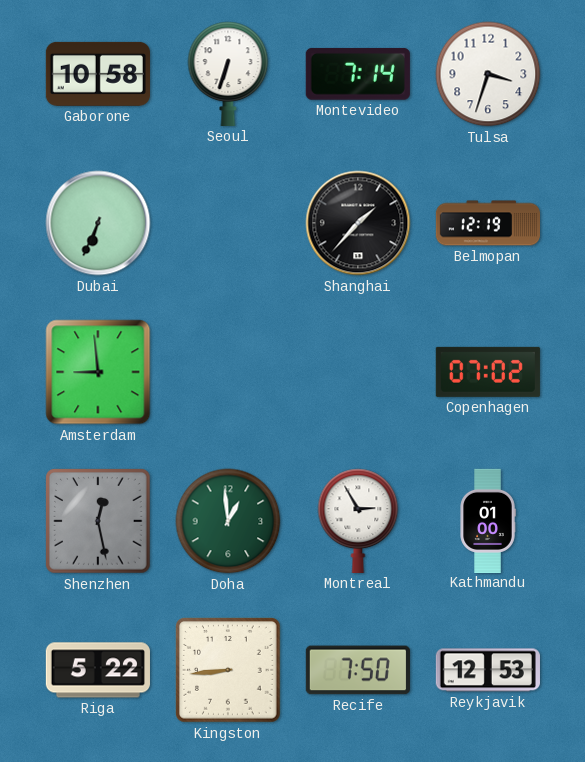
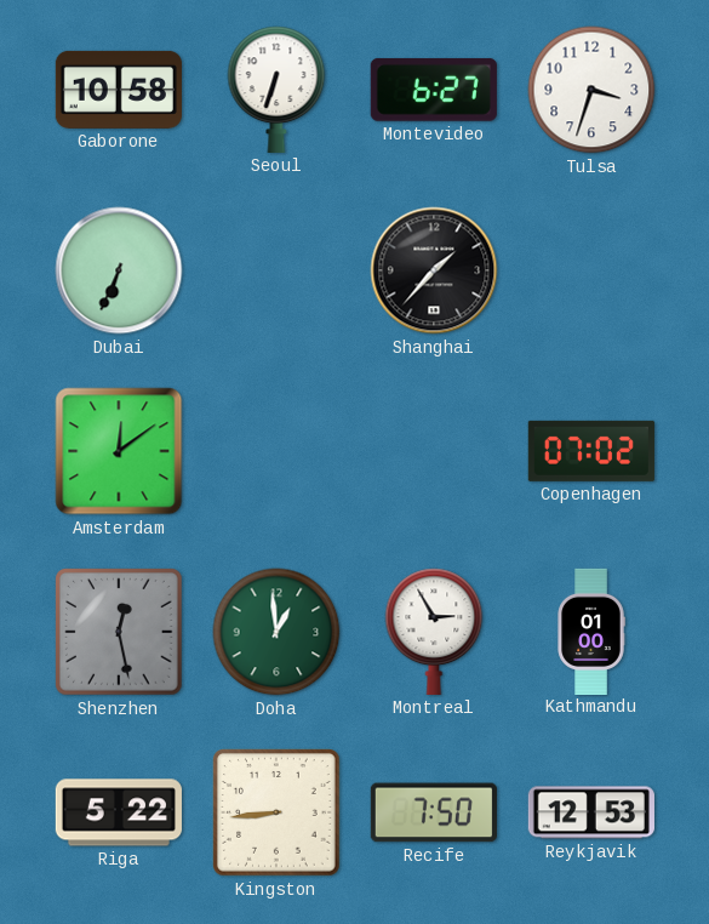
Montevideo: 7:14 -> 6:27 (434, 90)
Belmopan: 12:19 -> none (487, 223)
Amsterdam: 8:59 -> 12:09 (119, 451)
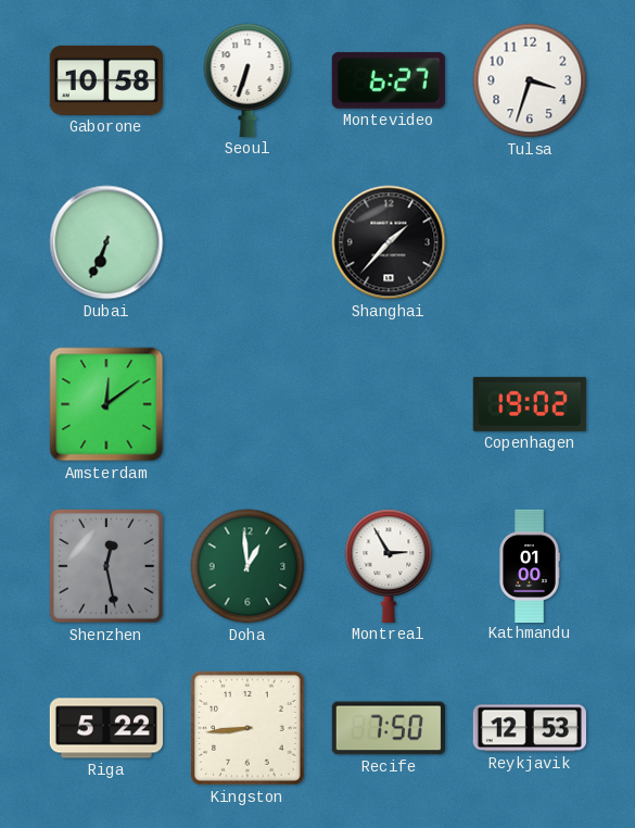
Copenhagen: 07:02 -> 19:02 (530, 404)
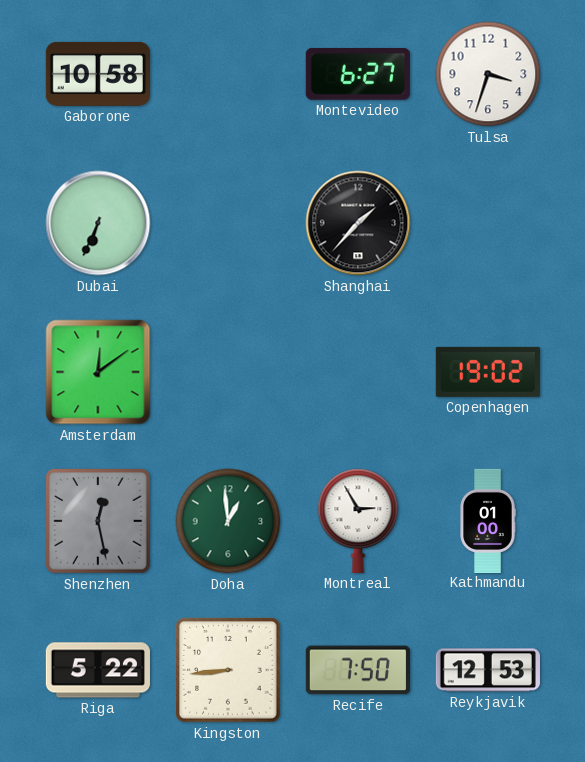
Seoul: 6:33 -> none (247, 80)
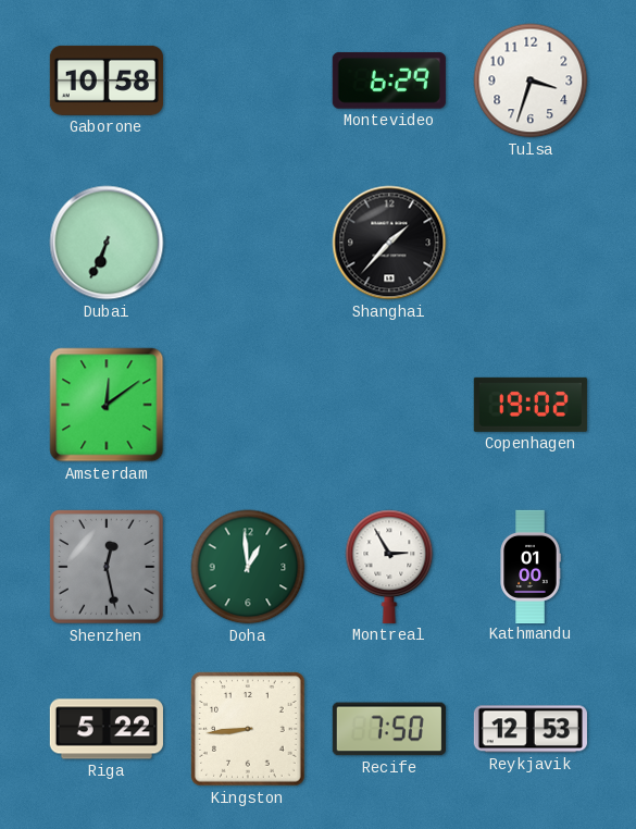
Montevideo: 6:27 -> 6:29 (389, 81)
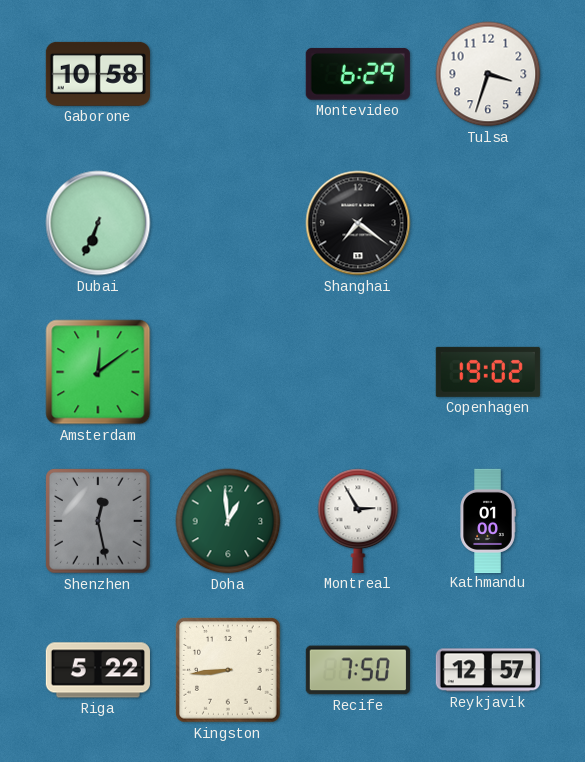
Shanghai: 1:37 -> 7:21 (358, 223)
Reykjavik: 12:53 -> 12:57 (488, 670)
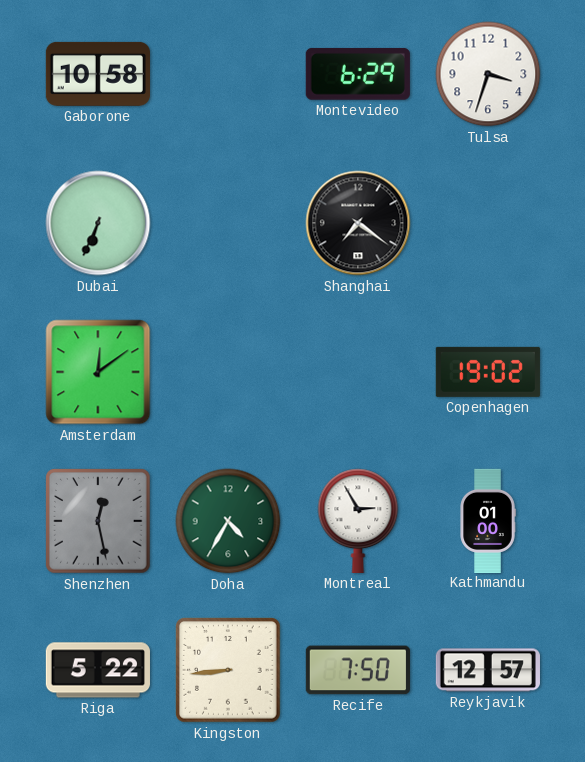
Doha: 12:59 -> 4:35 (228, 521)
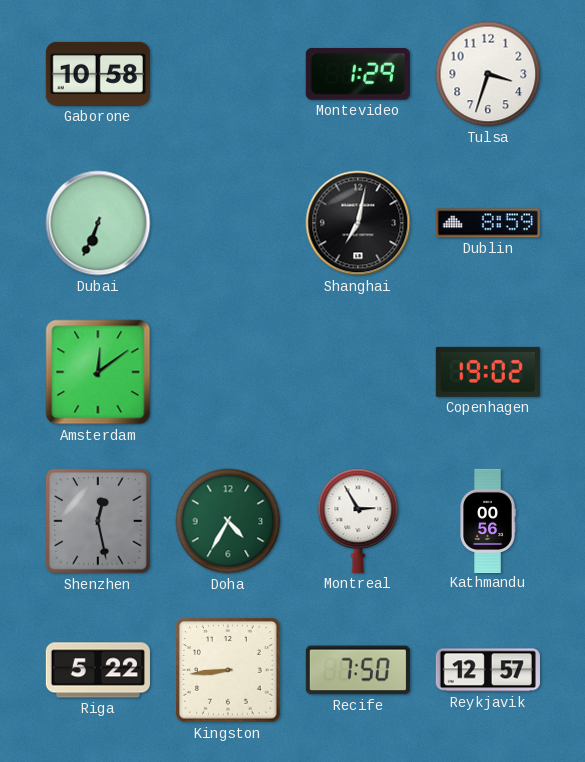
Montevideo: 6:29 -> 1:29 (358, 74)
Shanghai: 7:21 -> 7:02 (358, 223)
Dublin: none -> 8:59 (488, 223)
Kathmandu: 01:00 -> 00:56 (488, 520)
